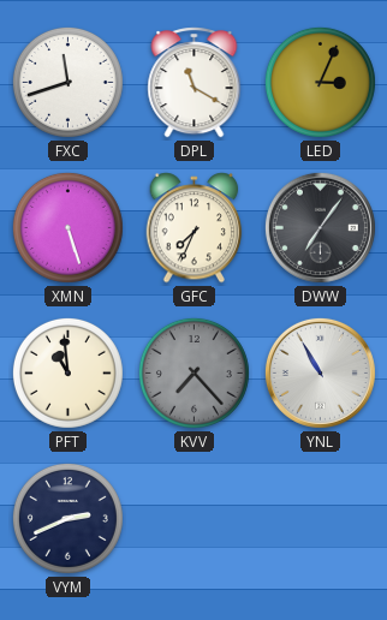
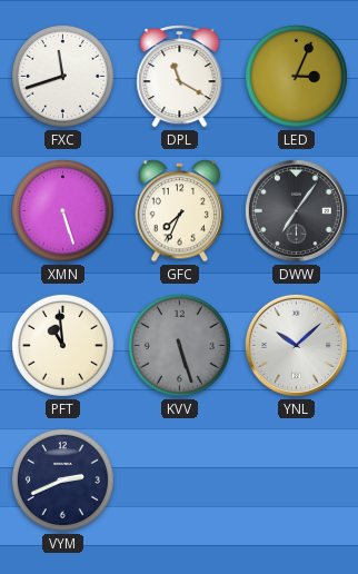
KVV: 7:23 -> 5:27 (179, 345)
YNL: 10:55 -> 10:08 (296, 345)
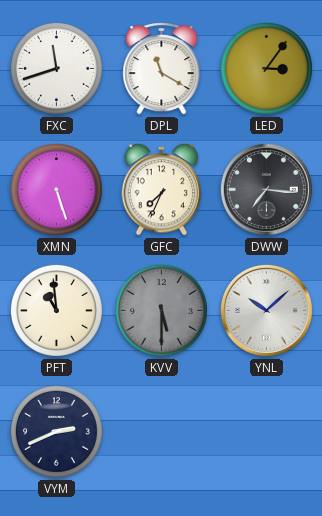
LED: 3:04 -> 3:06 (266, 68)
DWW: 7:06 -> 7:16 (266, 189)
KVV: 5:27 -> 5:30 (161, 310)
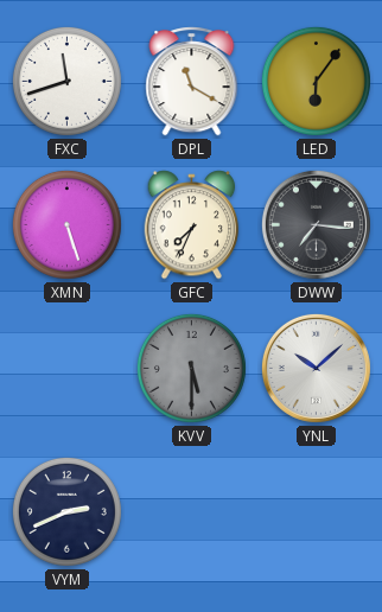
LED: 3:06 -> 6:06 (316, 81)
PFT: 10:59 -> none (56, 310)
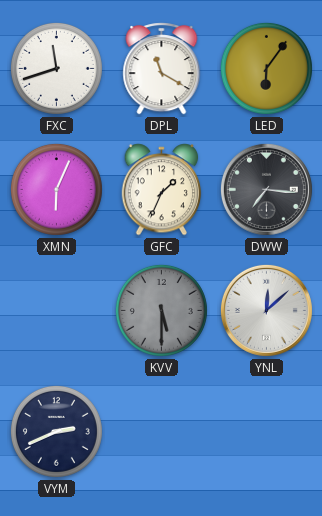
XMN: 5:27 -> 6:04 (56, 189)
GFC: 7:34 -> 1:34 (162, 190)
YNL: 10:08 -> 12:08 (266, 310)
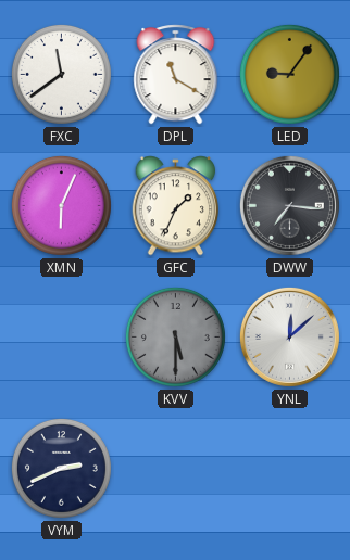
FXC: 11:42 -> 11:39 (61, 74)
LED: 6:06 -> 9:06 (289, 74)
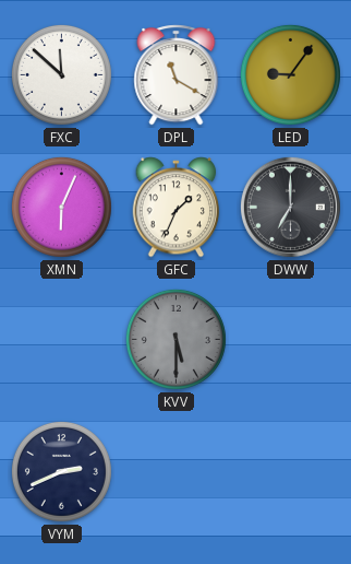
FXC: 11:39 -> 11:52 (61, 74)
DWW: 7:16 -> 7:00 (290, 207)
YNL: 12:08 -> none (289, 336)
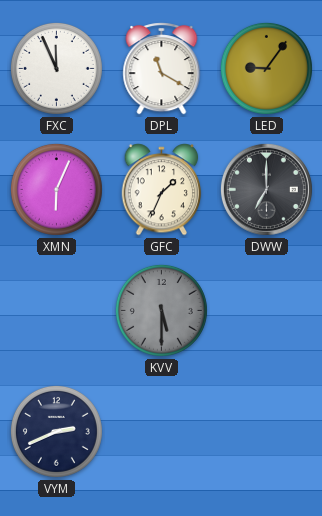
FXC: 11:52 -> 11:56 (56, 68)
